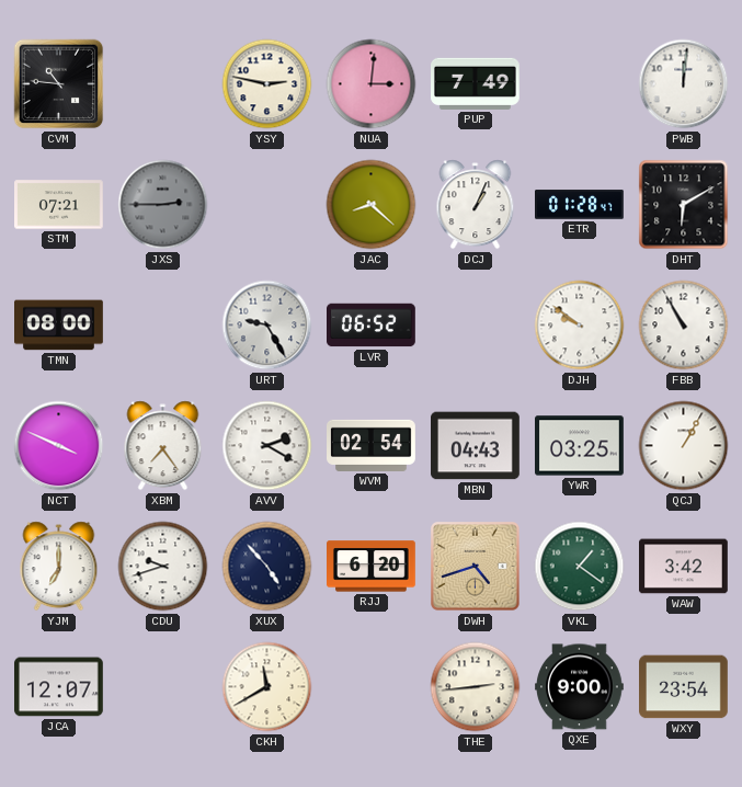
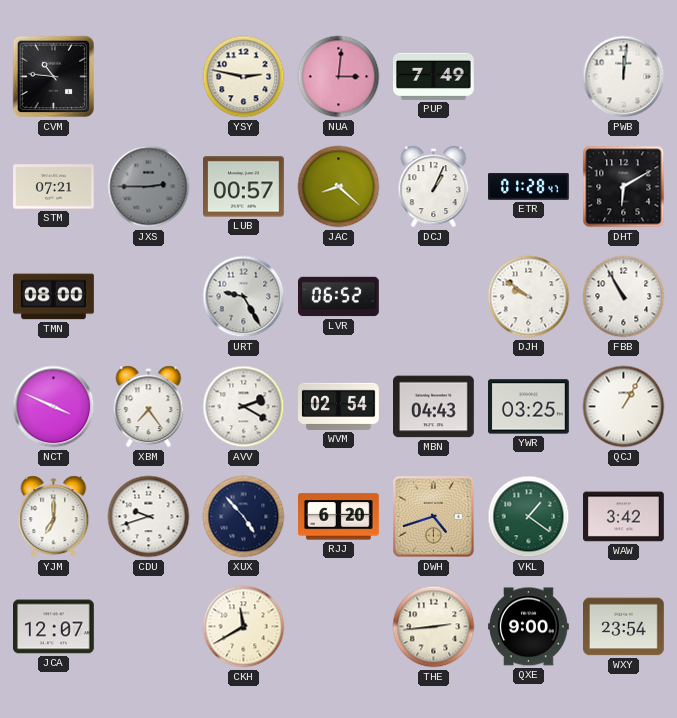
LUB: none -> 00:57 (244, 187)
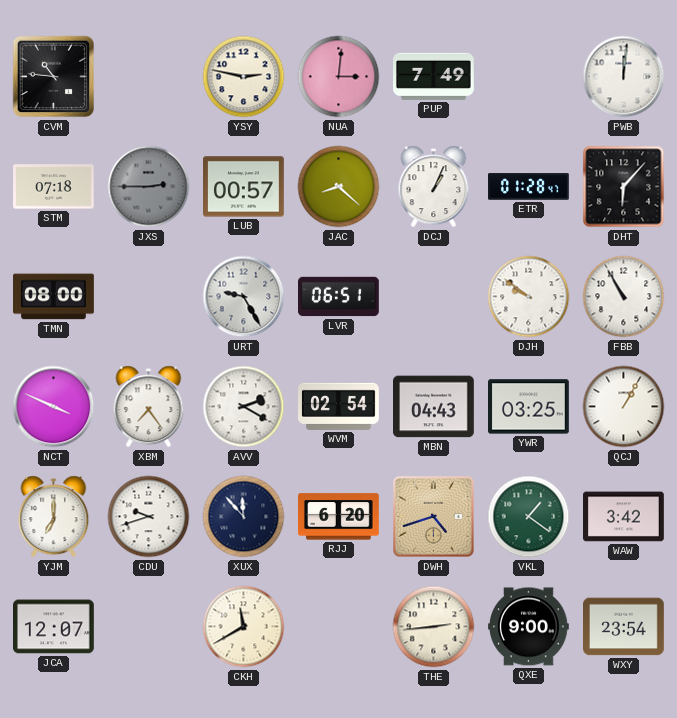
STM: 07:21 -> 07:18 (54, 187)
DHT: 6:10 -> 6:07 (624, 187)
LVR: 06:52 -> 06:51 (339, 297)
XUX: 4:53 -> 11:53 (244, 517)
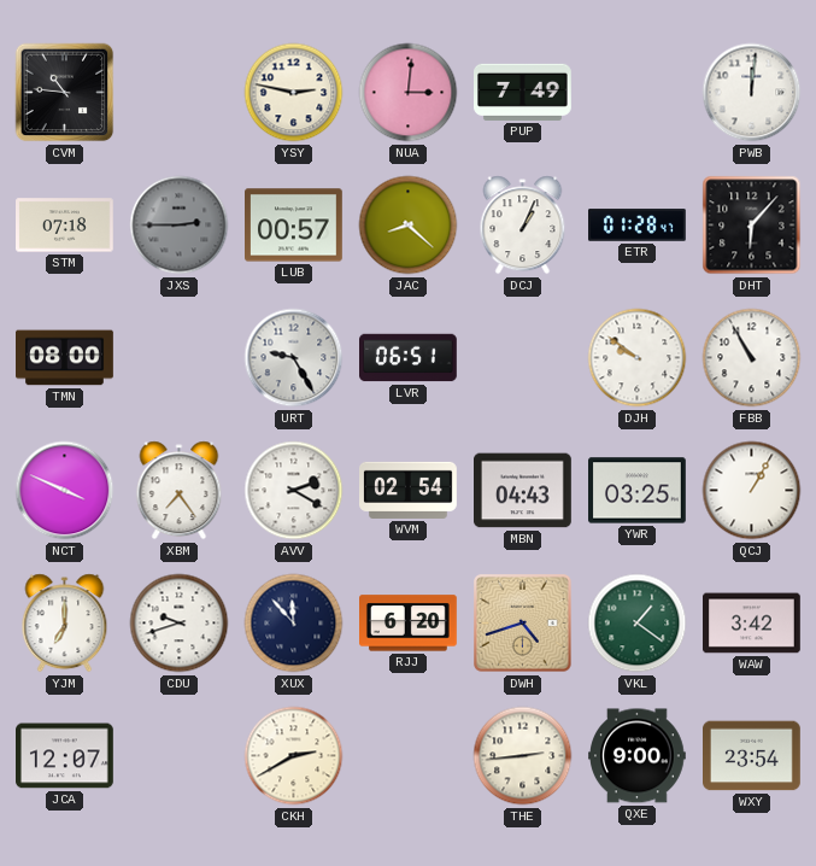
CKH: 11:40 -> 2:40 (294, 756)
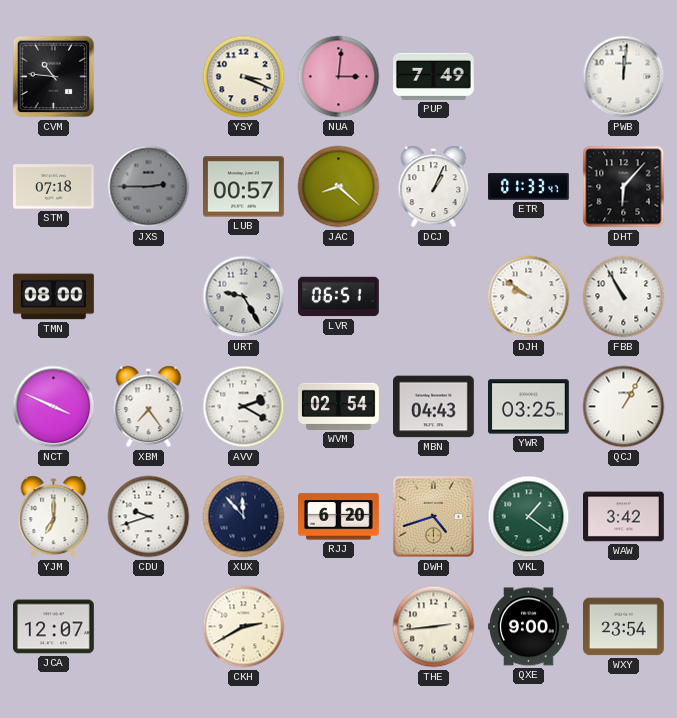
YSY: 2:47 -> 3:19 (244, 77)
ETR: 01:28 -> 01:33 (529, 187)
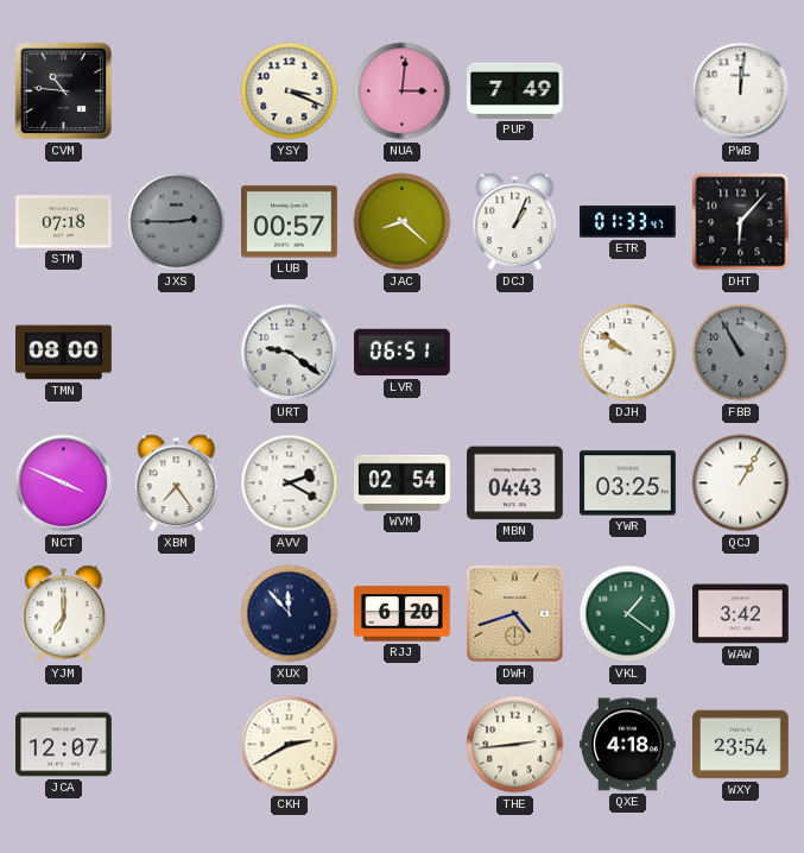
URT: 9:25 -> 9:21 (290, 353)
FBB dial: white -> grey (741, 353)
CDU: 9:42 -> none (149, 517)
QXE: 9:00 -> 4:18 (628, 745)
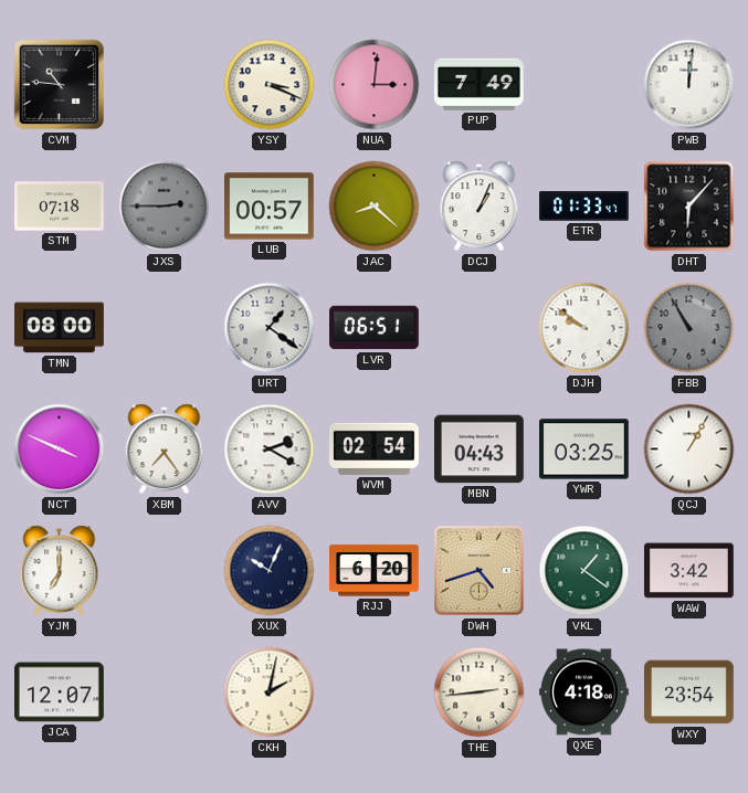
URT: 9:21 -> 1:21 (270, 328)
XUX: 11:53 -> 10:04 (270, 571)
CKH: 2:40 -> 2:02 (270, 692)
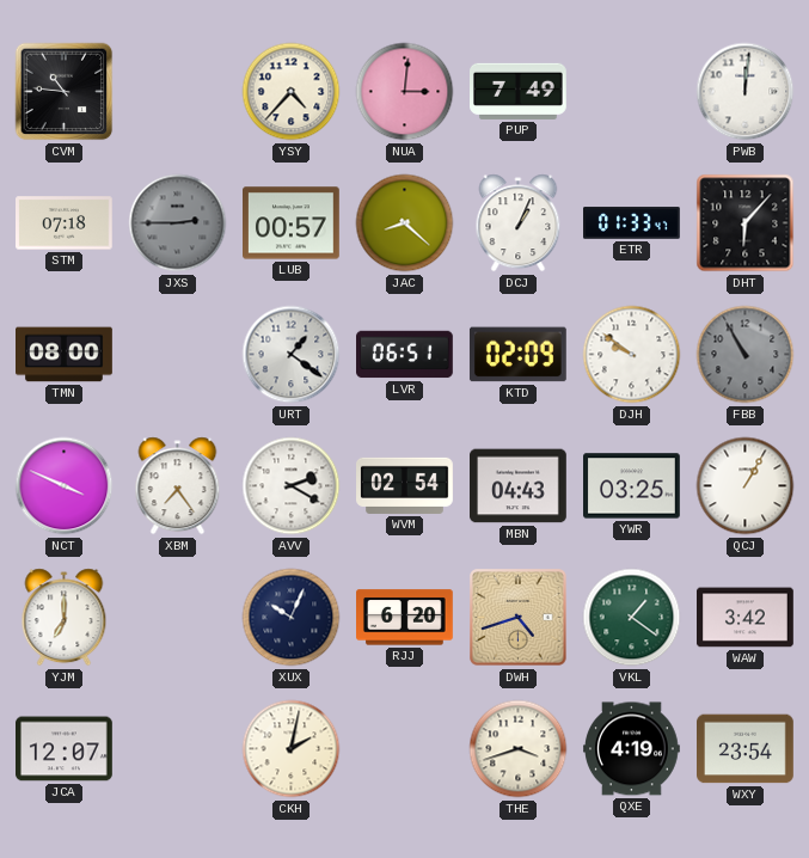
YSY: 3:19 -> 4:37 (292, 92)
KTD: none -> 02:09 (517, 355)
THE: 2:44 -> 3:42 (519, 749)
QXE: 4:18 -> 4:19 (632, 749)
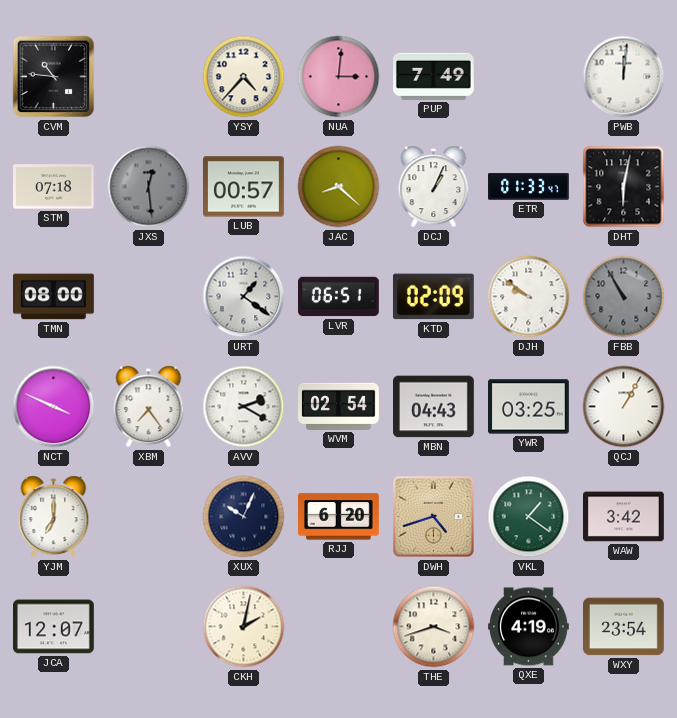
JXS: 2:45 -> 12:29 (149, 187)
DHT: 6:07 -> 6:02 (624, 187)
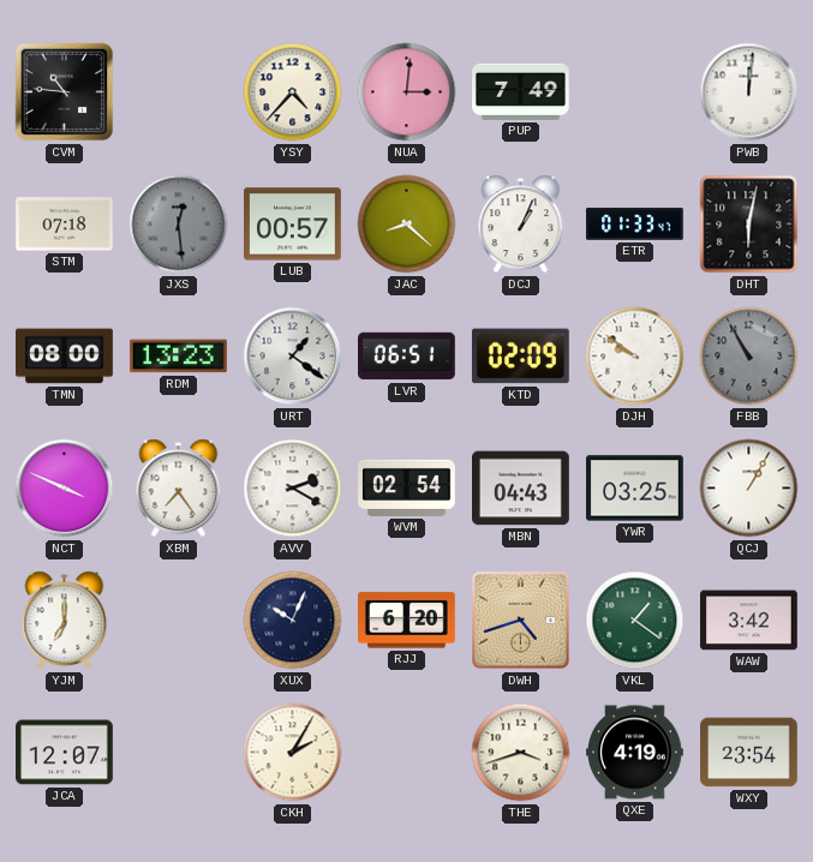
RDM: none -> 13:23 (178, 357)
CKH: 2:02 -> 2:05 (293, 753)
